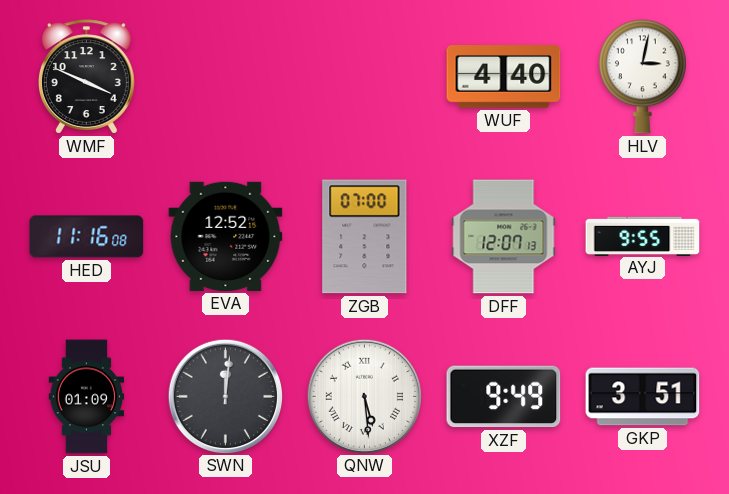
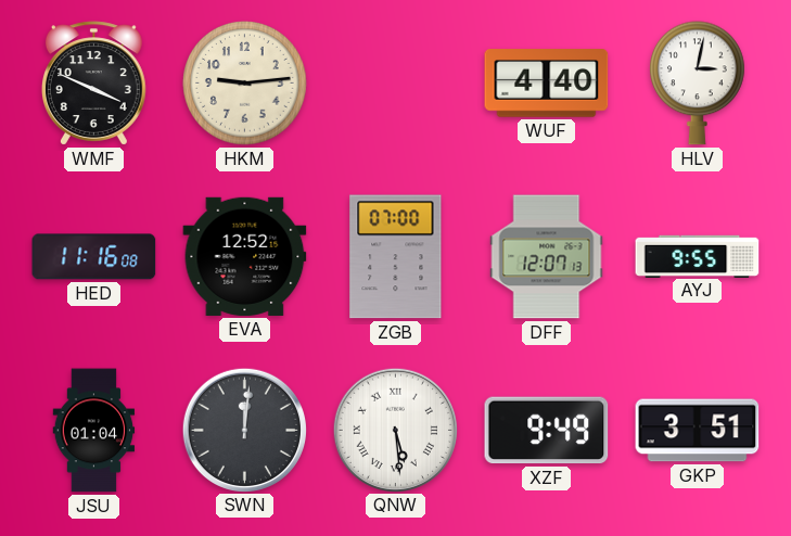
HKM: none -> 9:14 (245, 84)
JSU: 01:09 -> 01:04 (94, 431)
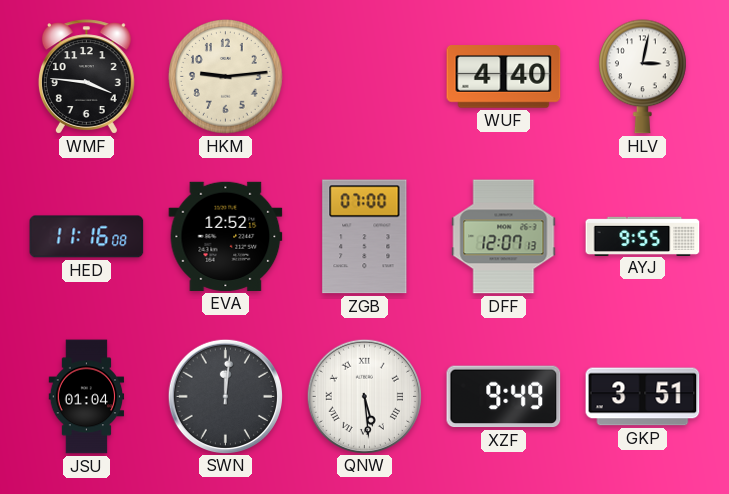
WMF: 3:49 -> 3:46 (86, 77)
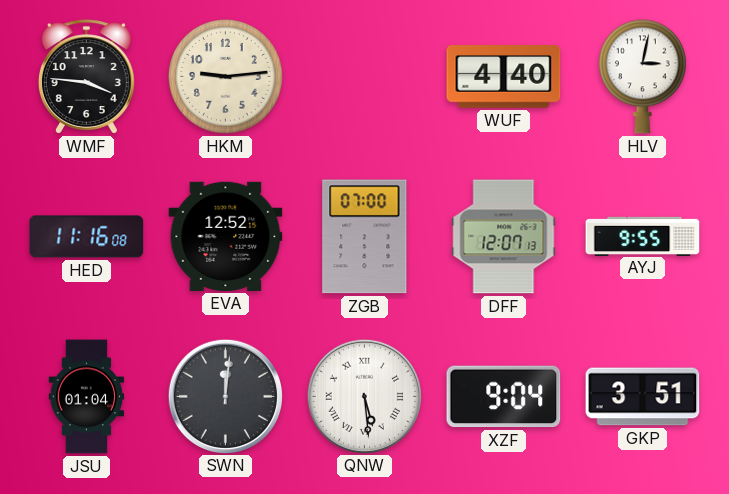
XZF: 9:49 -> 9:04 (504, 397)
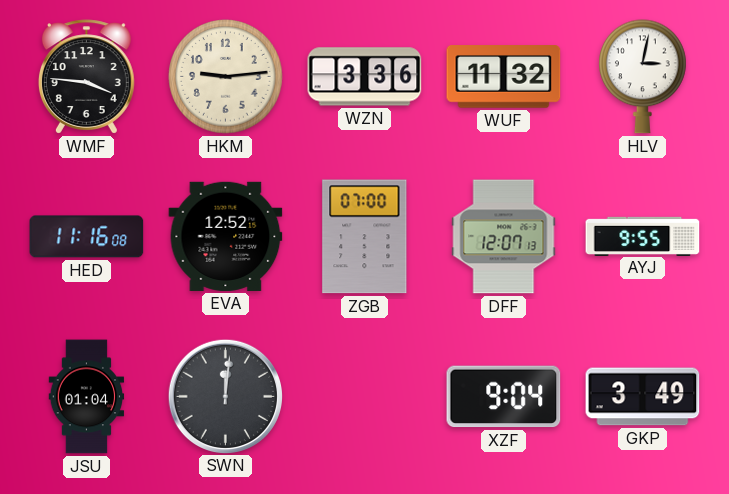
WZN: none -> 3:36 (365, 77)
WUF: 4:40 -> 11:32 (504, 77)
QNW: 5:29 -> none (364, 396)
GKP: 3:51 -> 3:49 (643, 397)
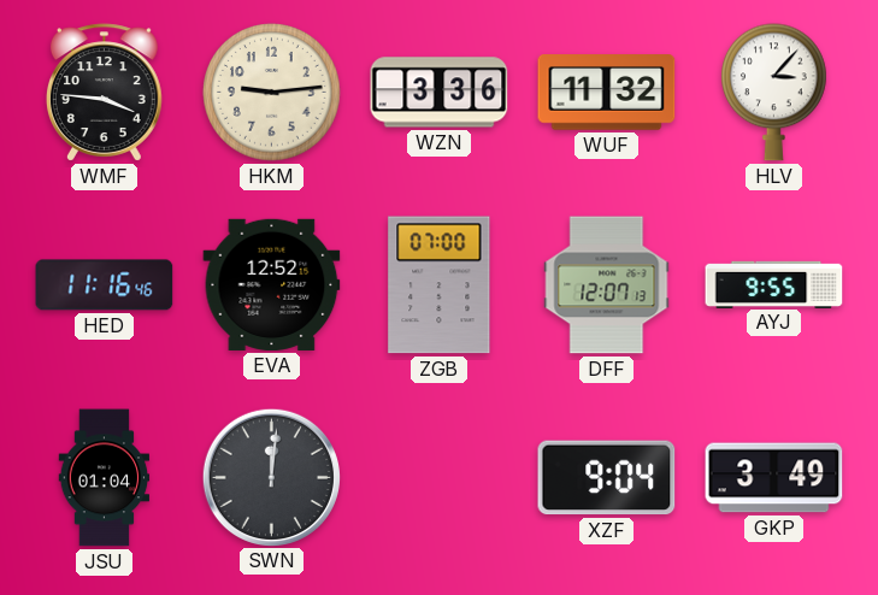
HLV: 3:02 -> 3:07 (774, 93)
HED: 11:16:08 -> 11:16:46 (105, 285)
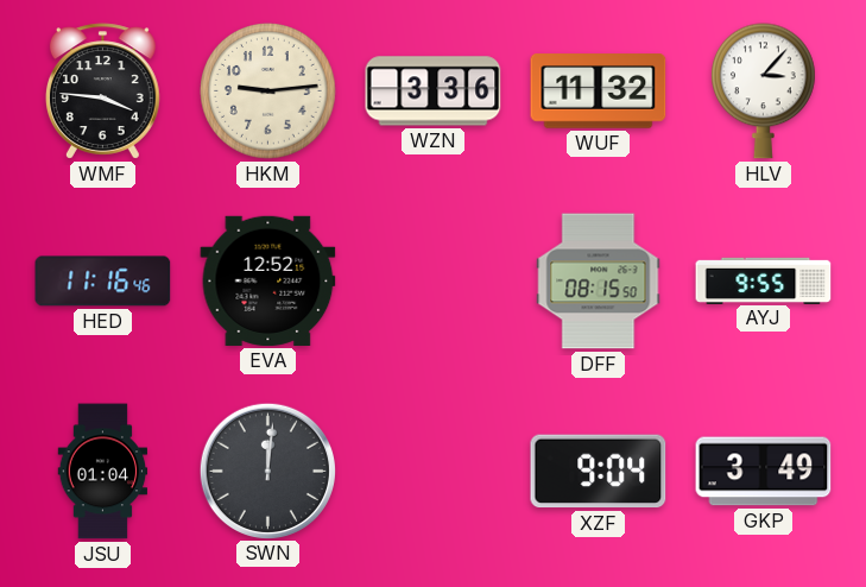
ZGB: 07:00 -> none (440, 285)
DFF: 12:07 -> 08:15 (599, 282)
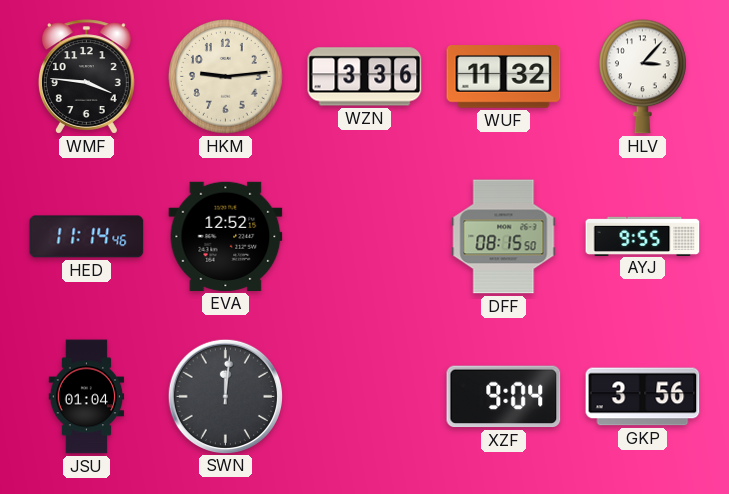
HED: 11:16 -> 11:14 (87, 237)
GKP: 3:49 -> 3:56 (643, 397)
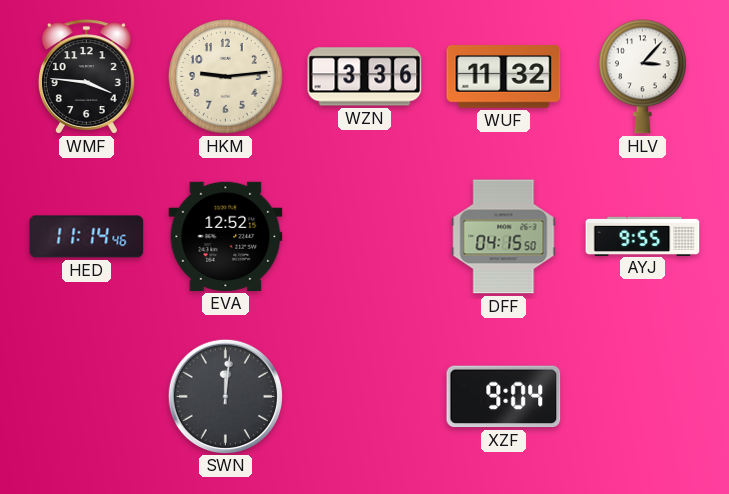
DFF: 08:15 -> 04:15 (504, 237)
JSU: 01:04 -> none (87, 397)
GKP: 3:56 -> none (643, 397)
